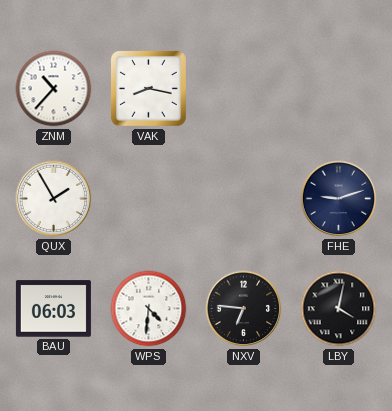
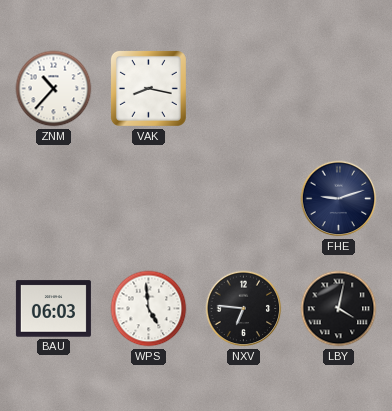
QUX: 1:55 -> none (54, 199)
WPS: 4:31 -> 4:59 (149, 309)
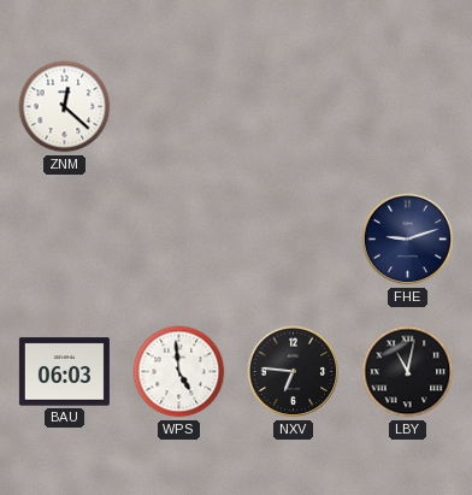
ZNM: 10:37 -> 12:22 (65, 107)
VAK: 8:17 -> none (148, 88)
LBY: 4:02 -> 11:02 (408, 372)
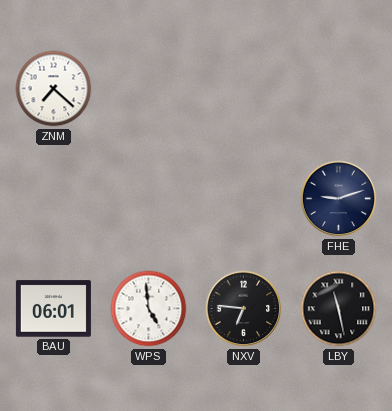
ZNM: 12:22 -> 7:22 (54, 89)
BAU: 06:03 -> 06:01 (53, 309)
LBY: 11:02 -> 11:28 (339, 309)
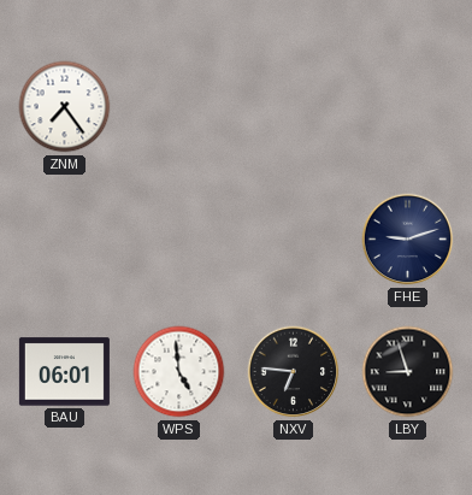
ZNM: 7:22 -> 7:24 (65, 107)
LBY: 11:28 -> 8:57 (408, 372)
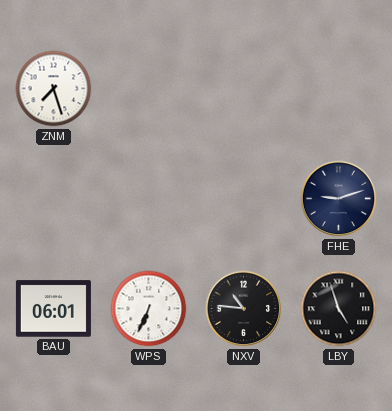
ZNM: 7:24 -> 7:27 (54, 89)
WPS: 4:59 -> 6:34 (149, 309)
NXV: 6:46 -> 10:46 (244, 309)
LBY: 8:57 -> 4:57 (339, 309)
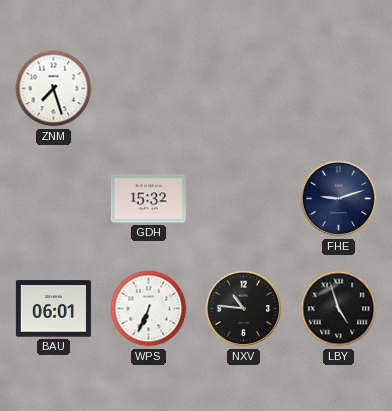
GDH: none -> 15:32 (148, 199)
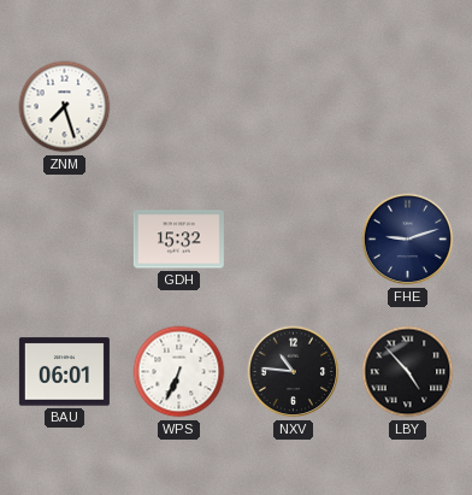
LBY: 4:57 -> 4:53 (408, 372)
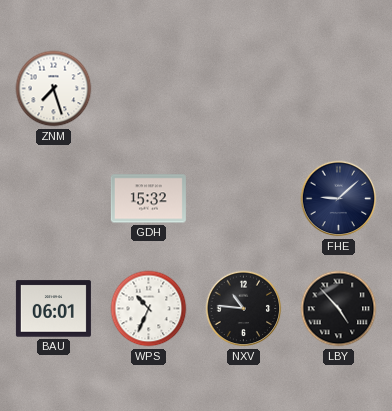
FHE: 9:12 -> 9:08 (339, 199)
WPS: 6:34 -> 10:34 (149, 309)
